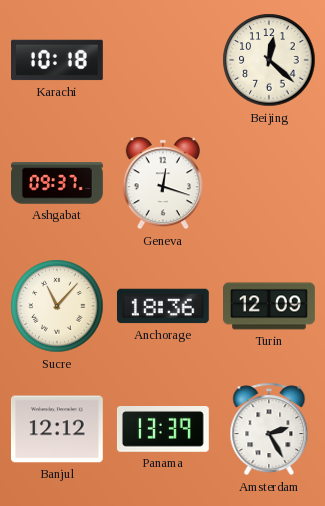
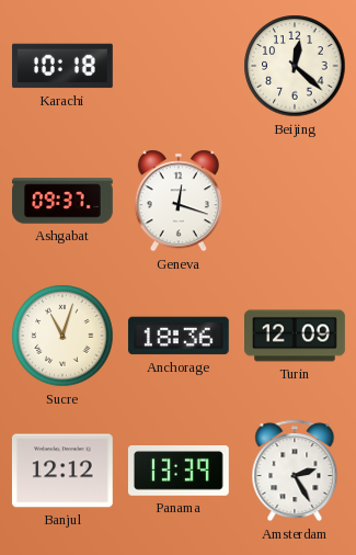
Sucre: 11:07 -> 11:03 (62, 336)
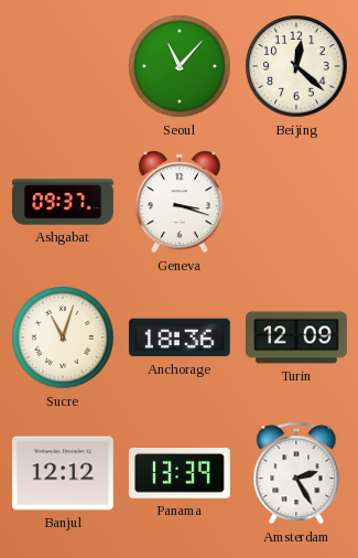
Karachi: 10:18 -> none (64, 66)
Seoul: none -> 11:07 (180, 66)
Geneva: 12:18 -> 3:18 (180, 202)
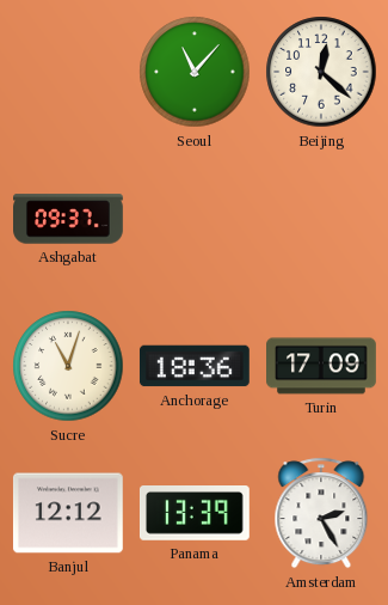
Geneva: 3:18 -> none (180, 202)
Turin: 12:09 -> 17:09 (322, 366)
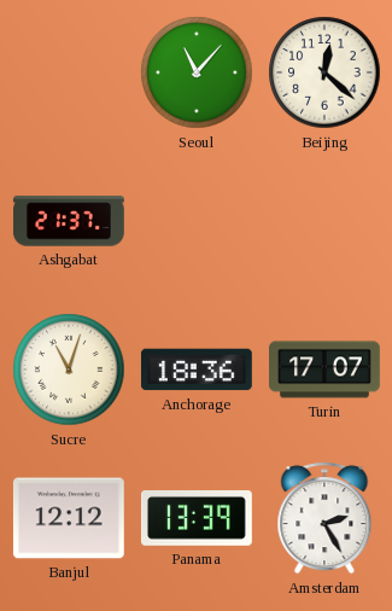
Ashgabat: 09:37 -> 21:37 (70, 221)
Turin: 17:09 -> 17:07 (326, 369)
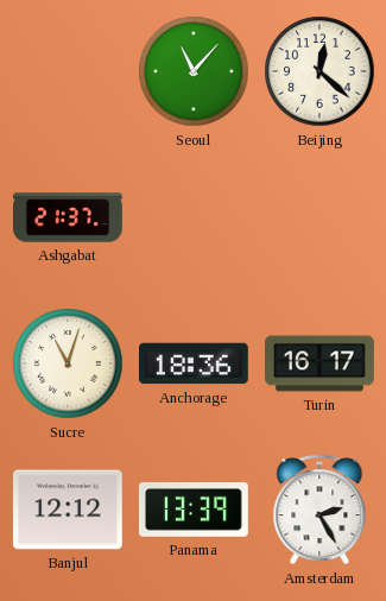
Turin: 17:07 -> 16:17 (321, 363)
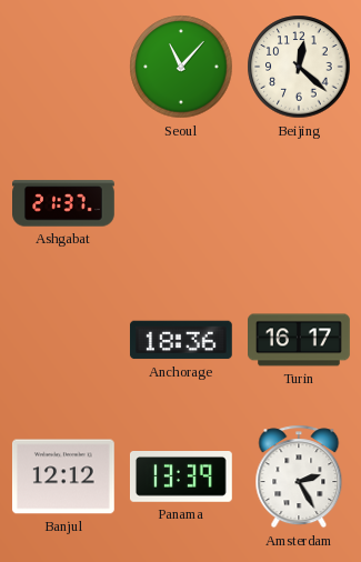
Sucre: 11:03 -> none (68, 363)
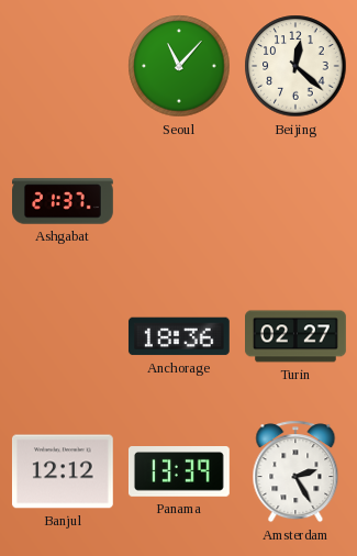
Turin: 16:17 -> 02:27 (297, 336)
